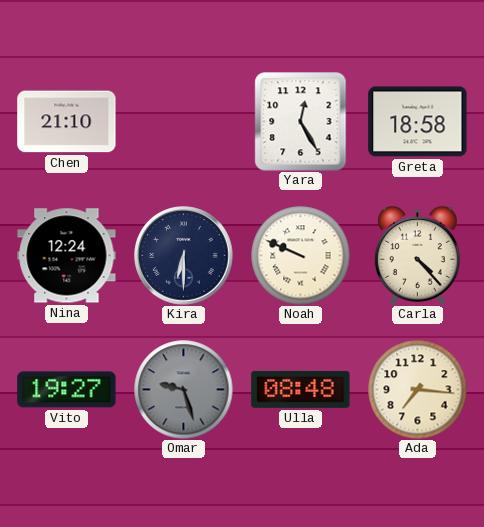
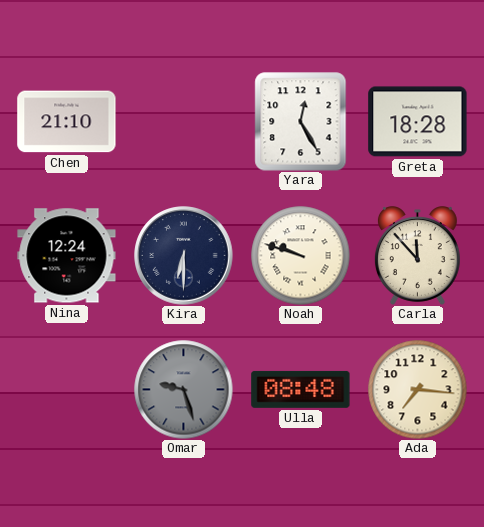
Greta: 18:58 -> 18:28 (418, 122)
Noah: 9:49 -> 9:48 (301, 256)
Carla: 4:23 -> 11:53 (417, 256)
Vito: 19:27 -> none (67, 390)
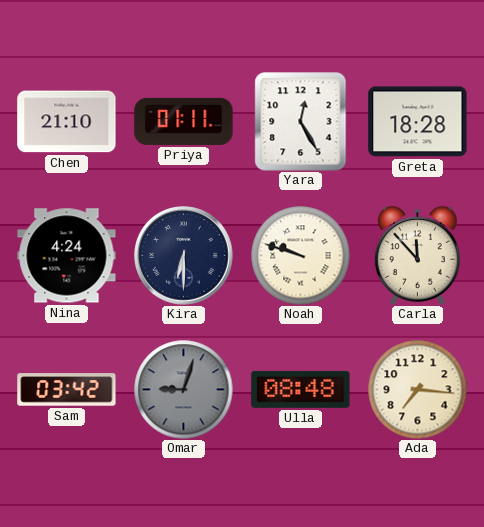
Priya: none -> 01:11 (184, 121)
Nina: 12:24 -> 4:24 (67, 256)
Sam: none -> 03:42 (67, 390)
Omar: 9:27 -> 9:03 (184, 390)
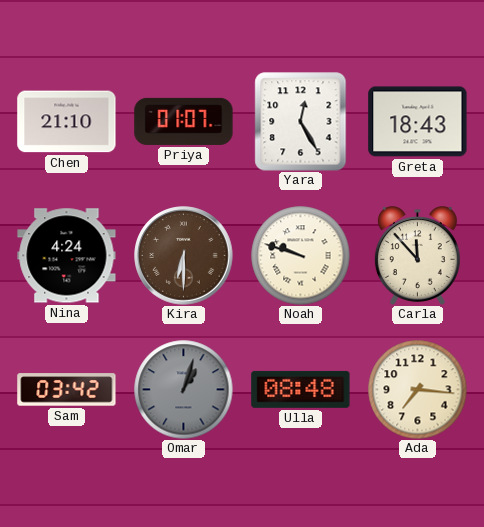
Priya: 01:11 -> 01:07 (184, 121)
Greta: 18:28 -> 18:43 (418, 122)
Kira dial: navy -> brown (184, 256)
Omar: 9:03 -> 1:03 (184, 390)
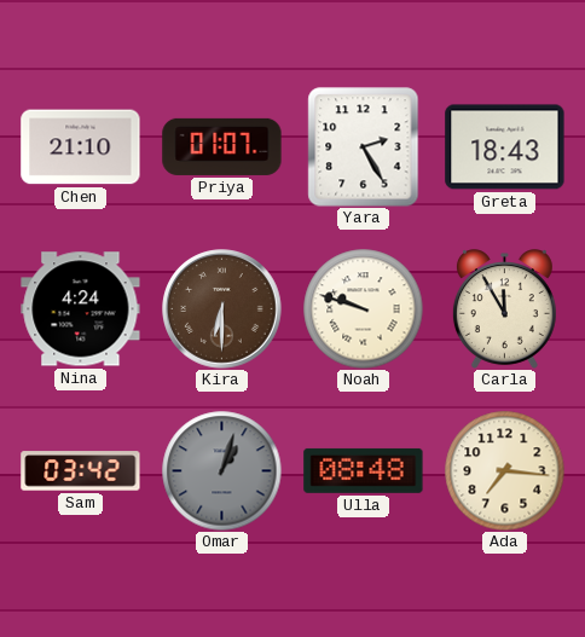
Yara: 12:25 -> 2:25 (364, 147)
Carla: 11:53 -> 11:55 (504, 309)
